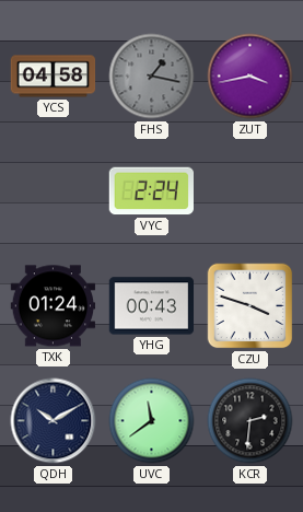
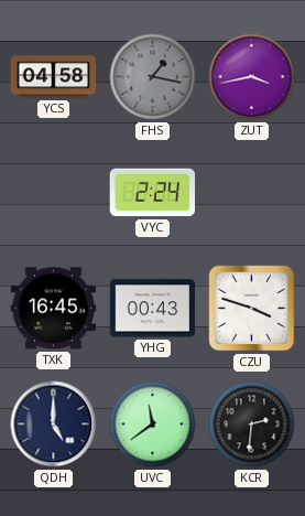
TXK: 01:24 -> 16:45 (54, 309)
QDH: 10:10 -> 5:00 (54, 424)
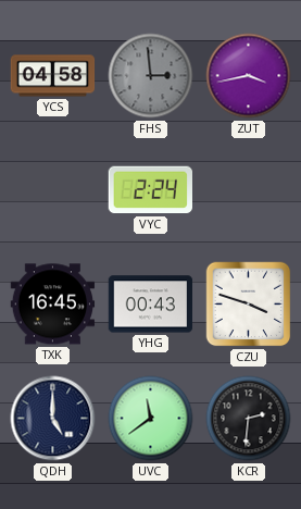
FHS: 1:17 -> 2:59 (151, 76)
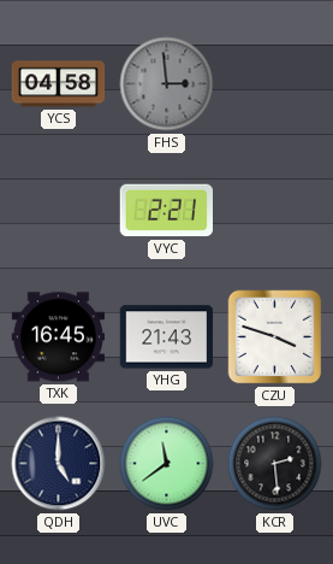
ZUT: 3:43 -> none (249, 76)
VYC: 2:24 -> 2:21 (166, 211)
YHG: 00:43 -> 21:43 (167, 337)
KCR: 2:31 -> 2:29 (275, 464)
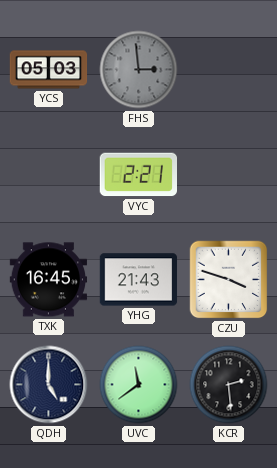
YCS: 04:58 -> 05:03 (49, 70)
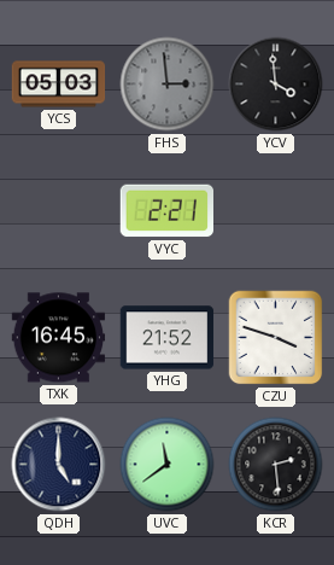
YCV: none -> 3:59 (276, 85)
YHG: 21:43 -> 21:52 (168, 338)
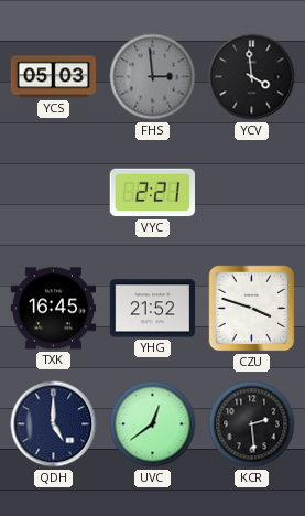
UVC: 11:39 -> 12:39 (153, 424)
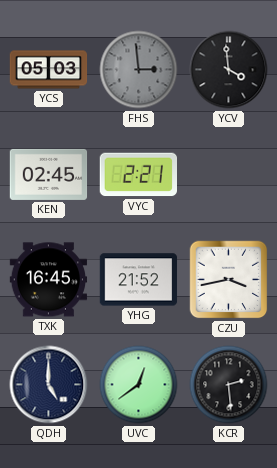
KEN: none -> 02:45 (49, 174)
CZU: 3:48 -> 3:43 (229, 280)
